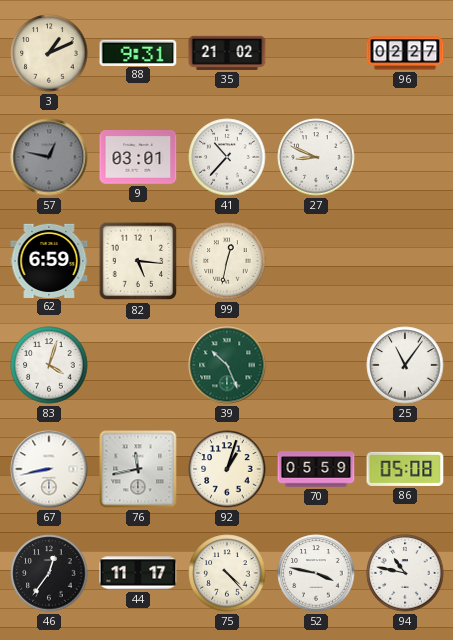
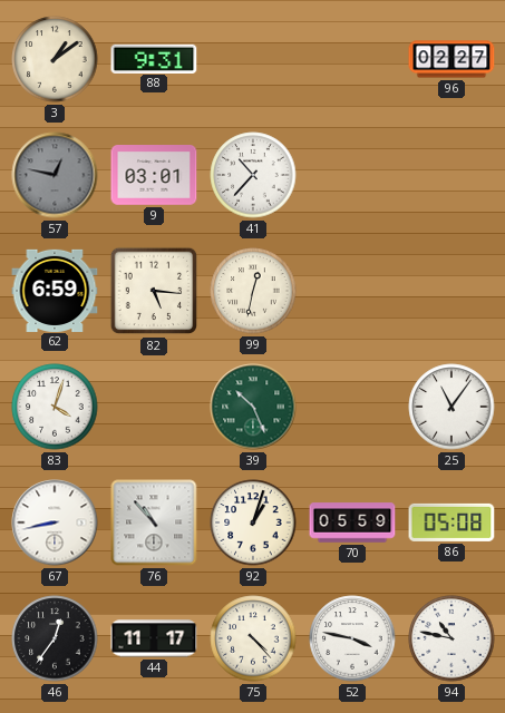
3: 1:11 -> 1:09 (55, 59)
35: 21:02 -> none (227, 53)
27: 8:49 -> none (316, 157)
76: 11:43 -> 10:53 (154, 522)
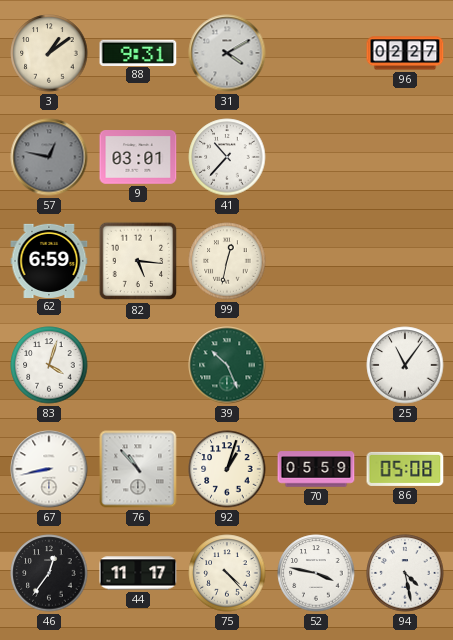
31: none -> 4:10 (227, 53)
94: 10:47 -> 4:28 (405, 573)
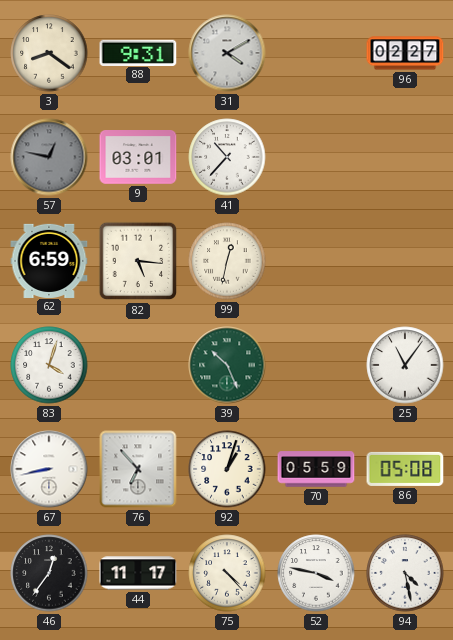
3: 1:09 -> 8:21 (49, 53)
76: 10:53 -> 6:53 (138, 469)
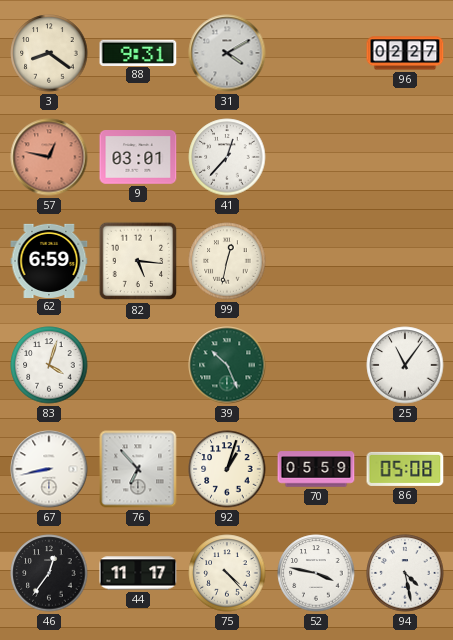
57 dial: grey -> salmon (49, 157)
41: 10:37 -> 12:37 (227, 157)
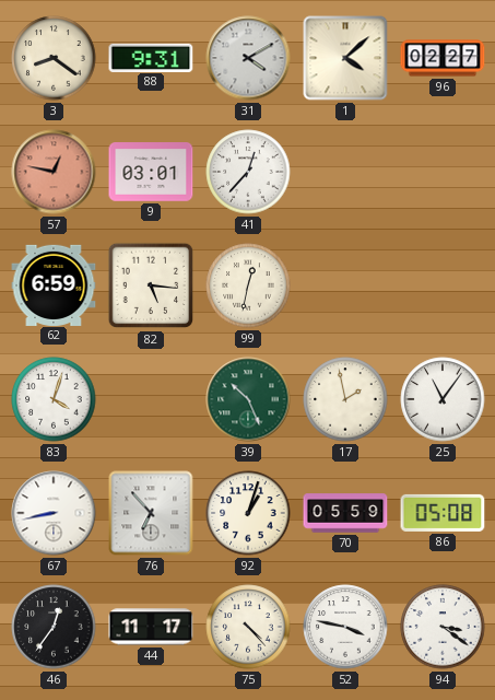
1: none -> 4:08 (345, 58)
17: none -> 1:58 (345, 399)
94: 4:28 -> 3:21 (443, 627)
